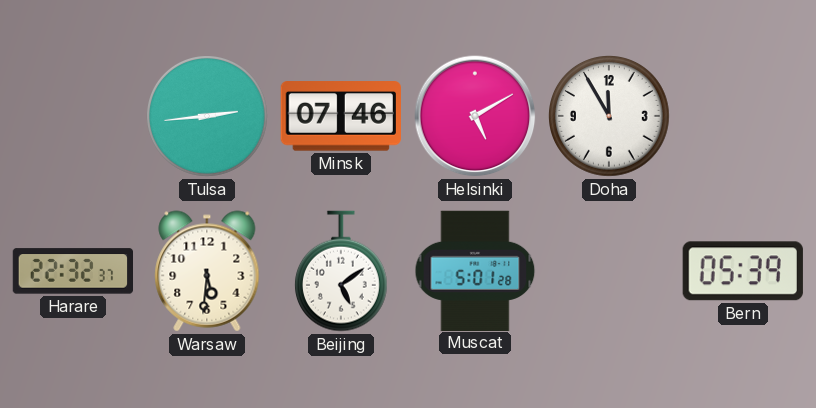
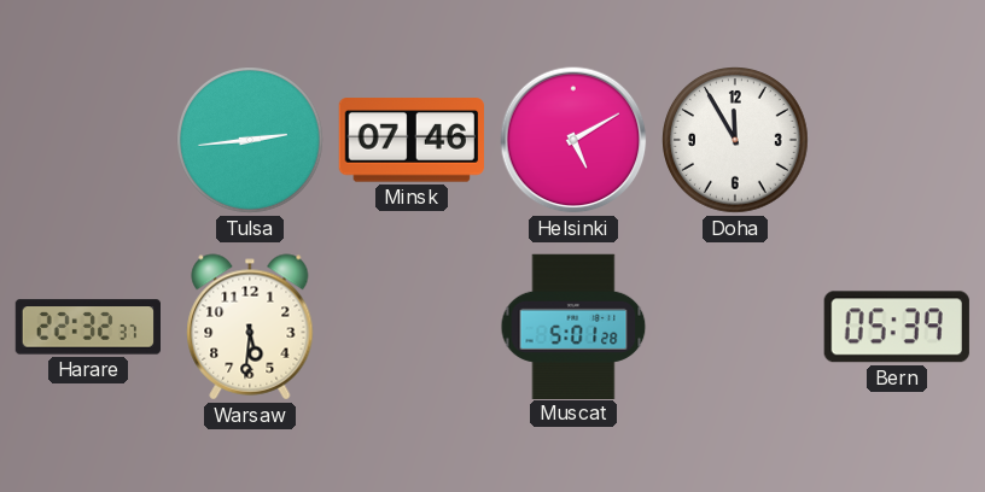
Beijing: 5:09 -> none (341, 271)
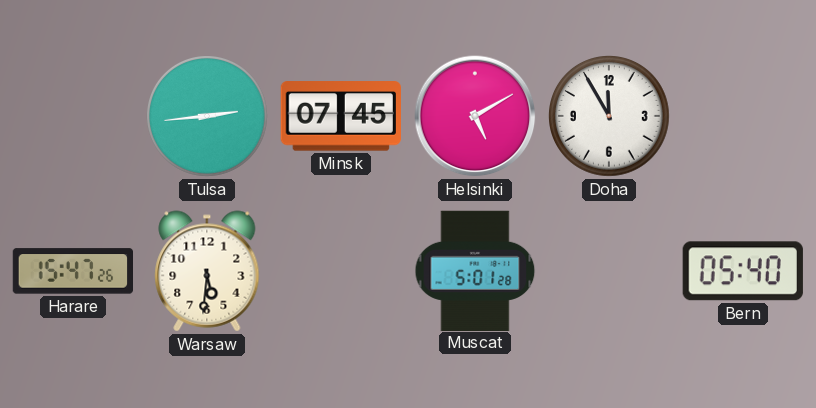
Minsk: 07:46 -> 07:45 (341, 116)
Harare: 22:32 -> 15:47 (72, 271)
Bern: 05:39 -> 05:40 (743, 271)
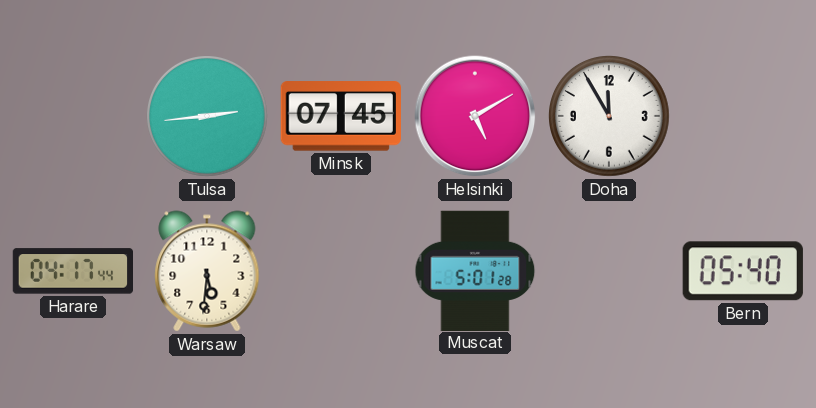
Harare: 15:47 -> 04:17 (72, 271)
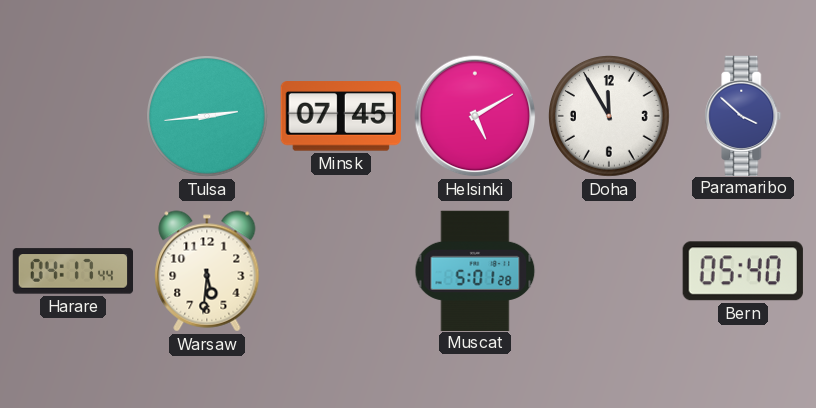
Paramaribo: none -> 3:52 (743, 115)
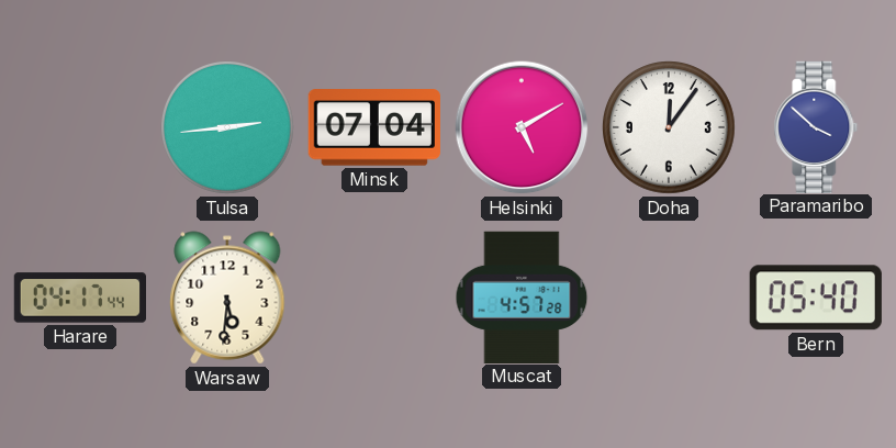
Minsk: 07:45 -> 07:04 (374, 127)
Doha: 11:55 -> 12:06 (670, 128)
Muscat: 5:01 -> 4:57 (522, 296)
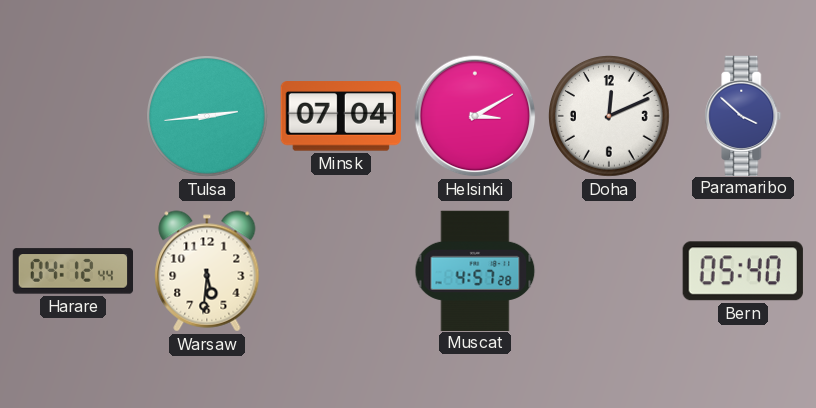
Helsinki: 5:10 -> 3:10 (475, 116)
Doha: 12:06 -> 12:11 (610, 117)
Harare: 04:17 -> 04:12 (72, 271)
